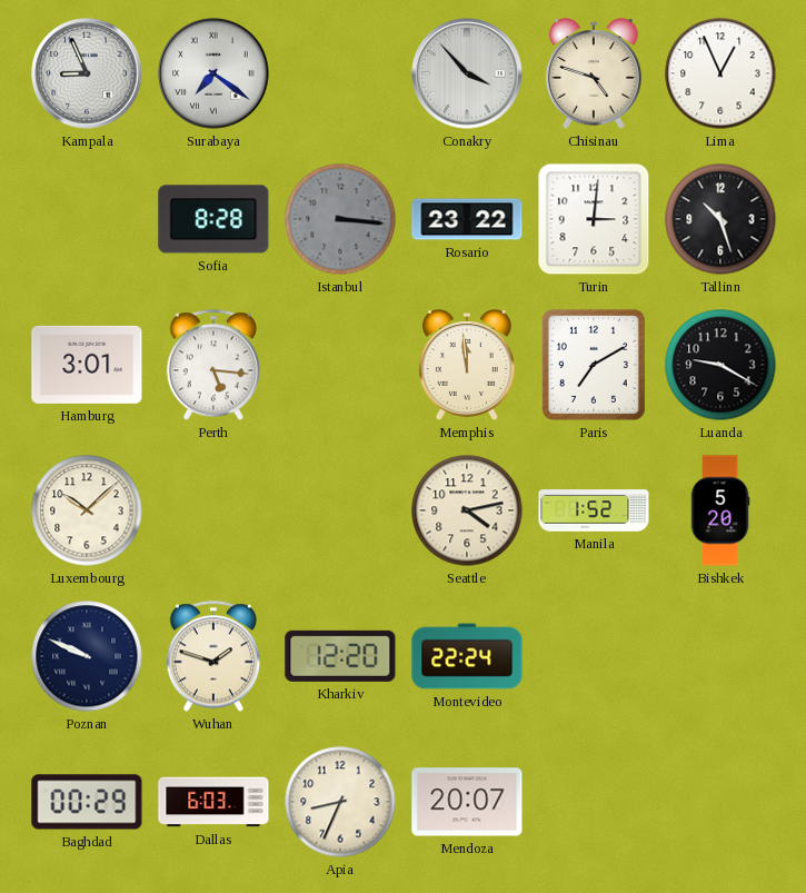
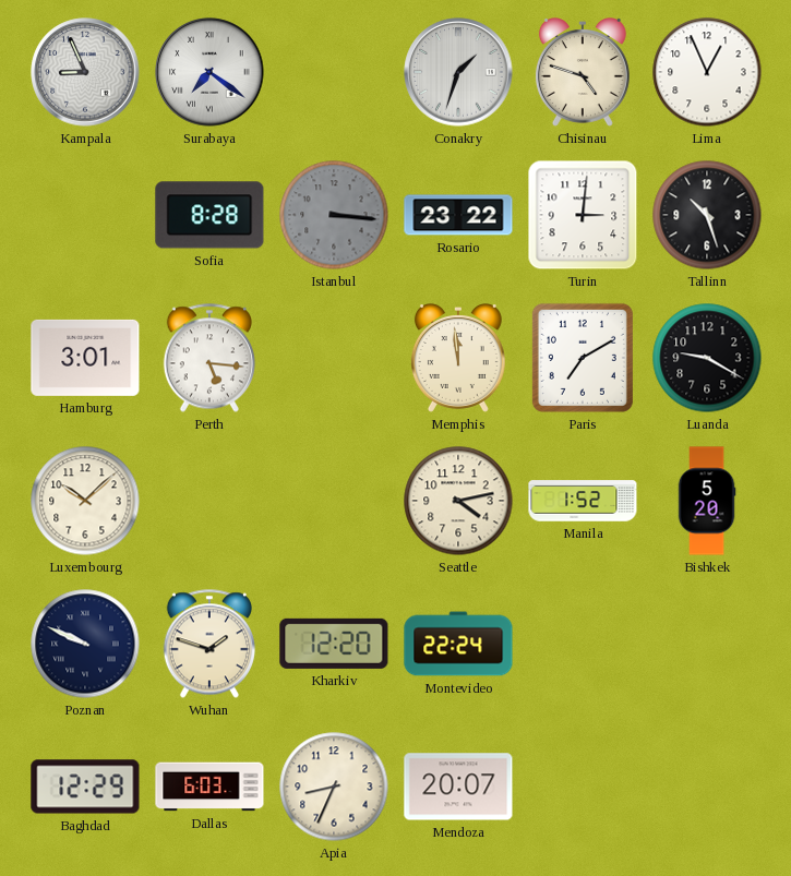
Conakry: 3:53 -> 1:33 (458, 72)
Baghdad: 00:29 -> 12:29 (85, 787)
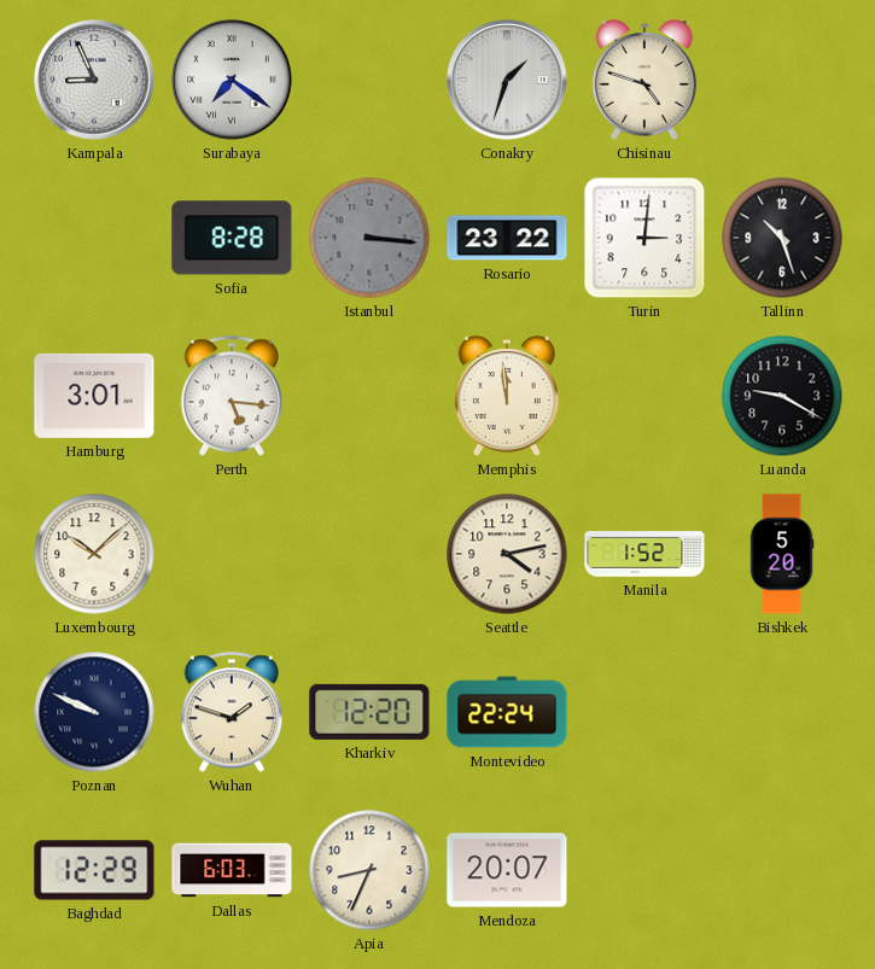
Lima: 12:56 -> none (707, 72)
Paris: 7:10 -> none (583, 358)
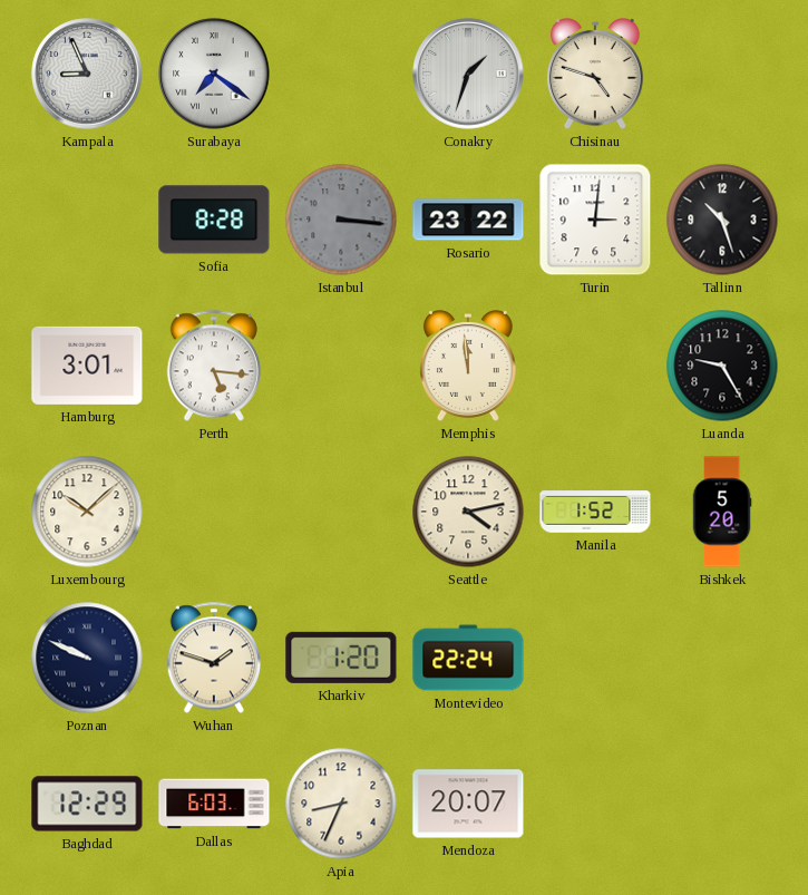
Luanda: 9:20 -> 9:25 (722, 366)
Kharkiv: 12:20 -> 1:20 (341, 658)
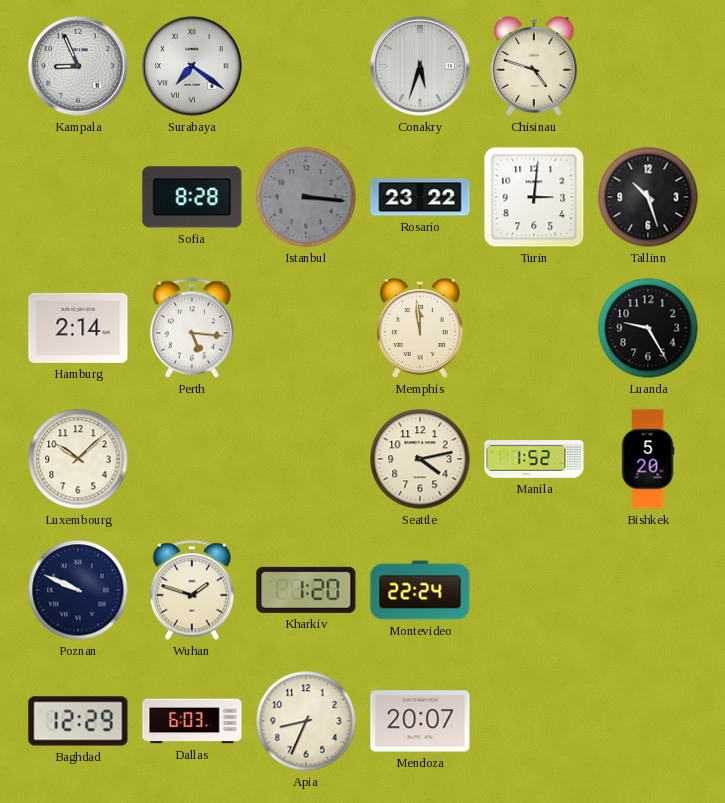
Conakry: 1:33 -> 5:33 (420, 66)
Hamburg: 3:01 -> 2:14 (78, 328)
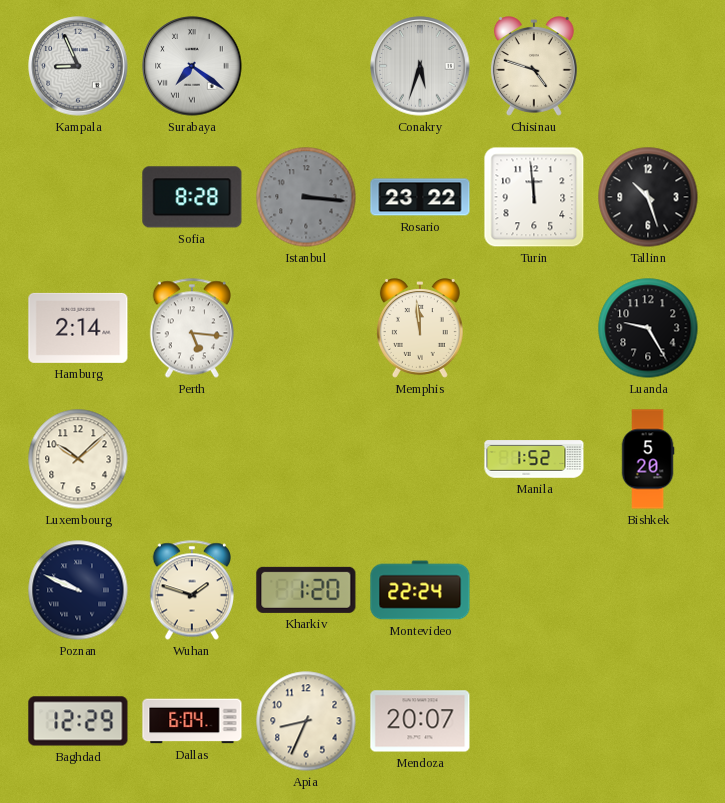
Turin: 3:01 -> 11:59 (534, 197)
Seattle: 4:13 -> none (420, 459)
Dallas: 6:03 -> 6:04 (192, 721)
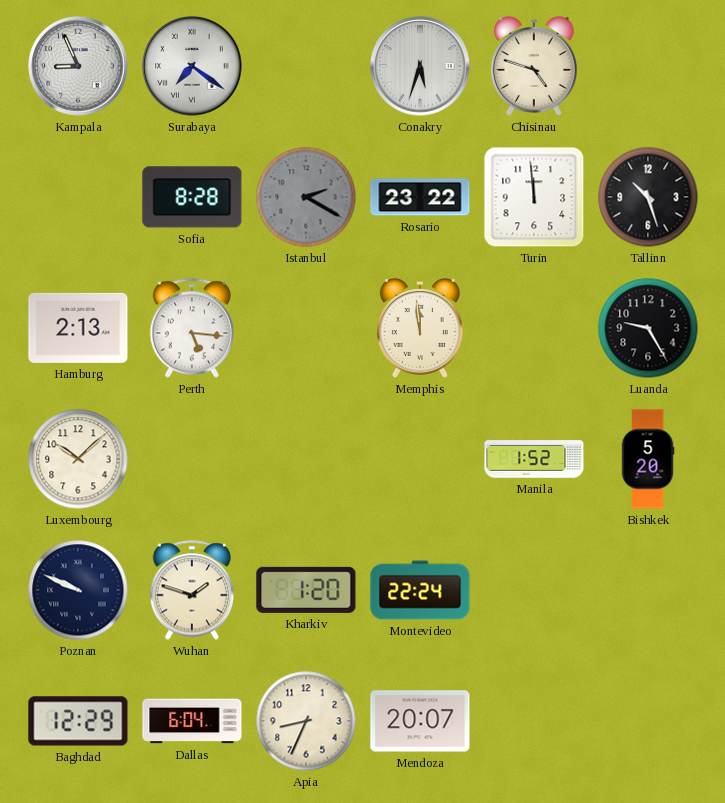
Istanbul: 3:16 -> 2:20 (306, 197)
Hamburg: 2:14 -> 2:13 (78, 328)
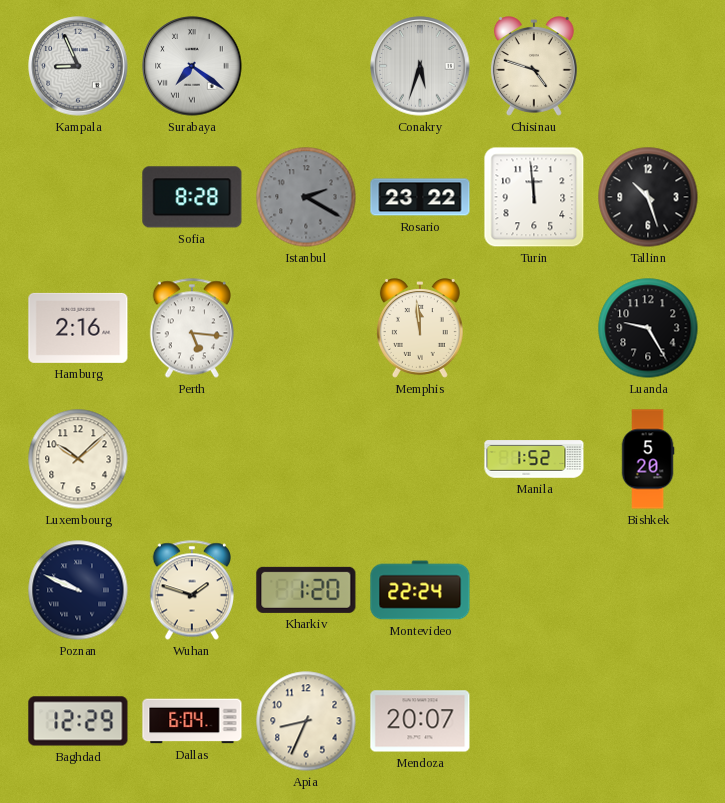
Hamburg: 2:13 -> 2:16 (78, 328)
